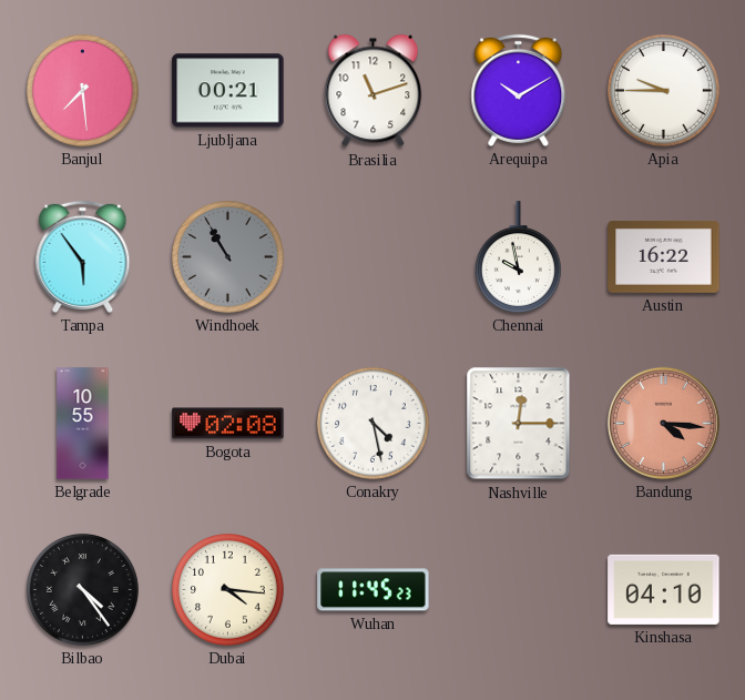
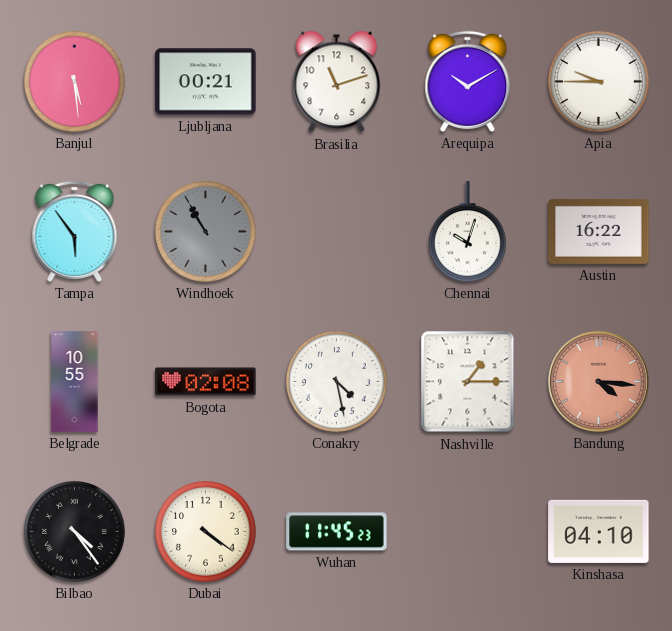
Banjul: 7:29 -> 5:29 (75, 82)
Chennai: 9:58 -> 10:03 (467, 232)
Nashville: 12:15 -> 1:15 (468, 382)
Dubai: 4:16 -> 4:21 (206, 532)
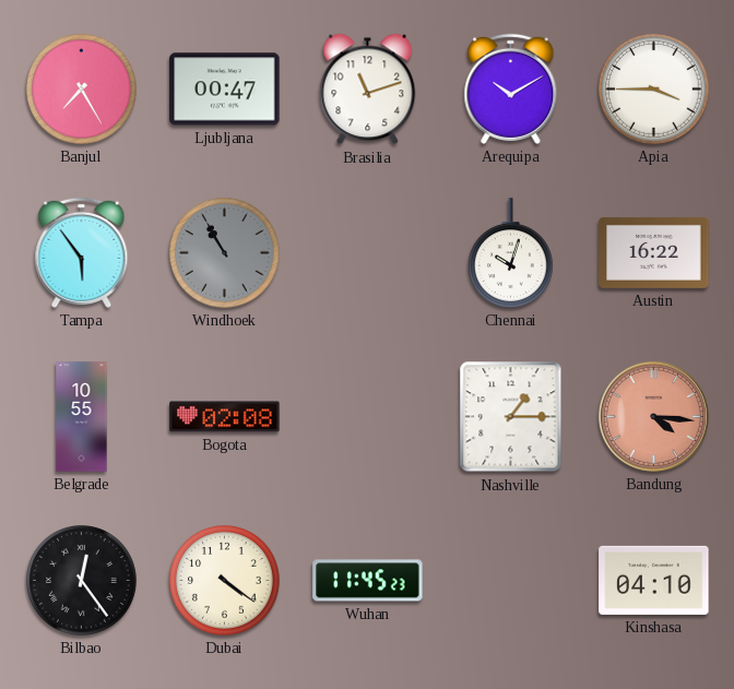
Banjul: 5:29 -> 7:25 (82, 90)
Ljubljana: 00:21 -> 00:47 (225, 90)
Apia: 9:45 -> 3:45 (654, 90)
Conakry: 4:28 -> none (337, 382)
Bilbao: 4:24 -> 12:24 (82, 581)
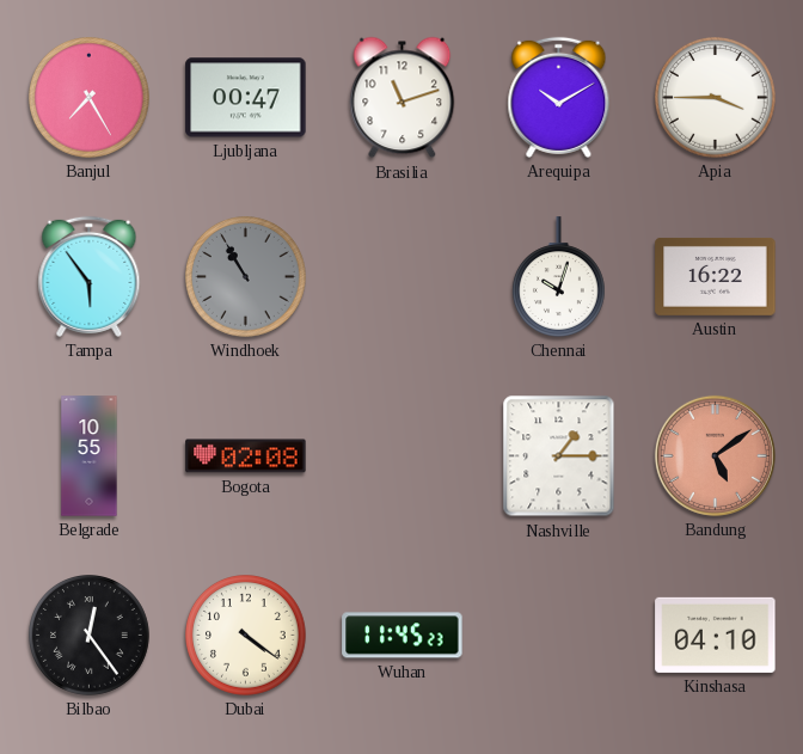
Bandung: 4:16 -> 5:09 (715, 455)
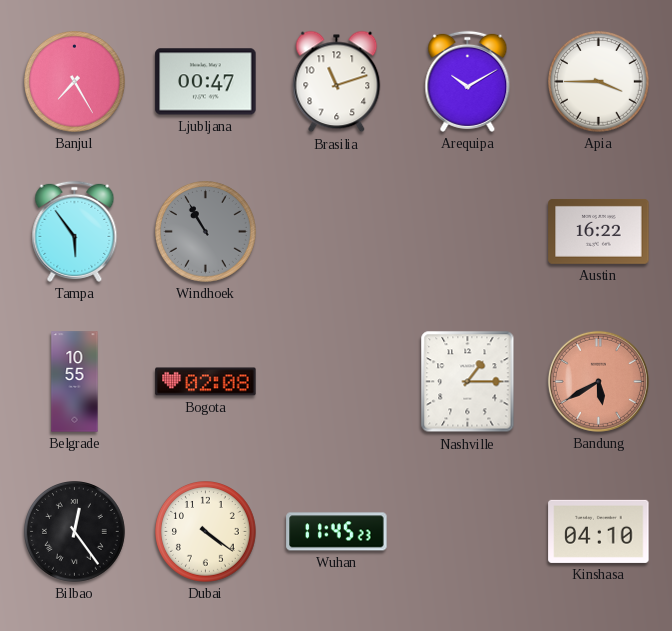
Chennai: 10:03 -> none (558, 277)
Bandung: 5:09 -> 5:40 (598, 381)
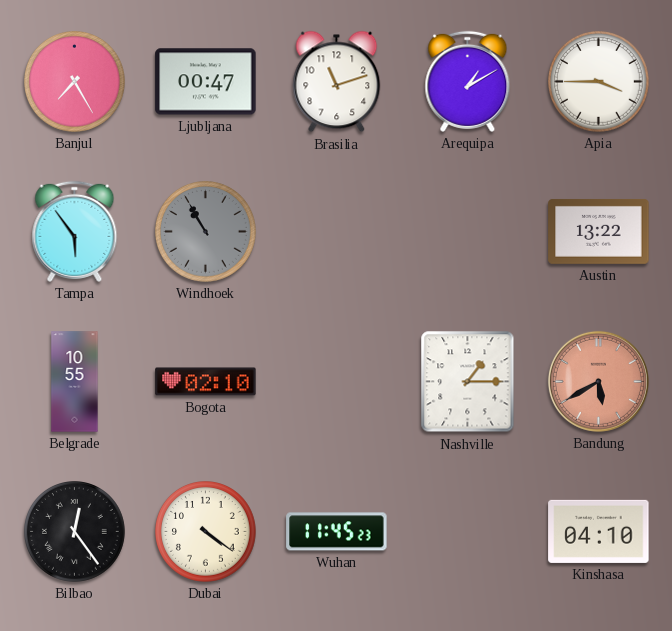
Arequipa: 10:10 -> 1:10 (468, 81)
Austin: 16:22 -> 13:22 (599, 231)
Bogota: 02:08 -> 02:10 (206, 382)
